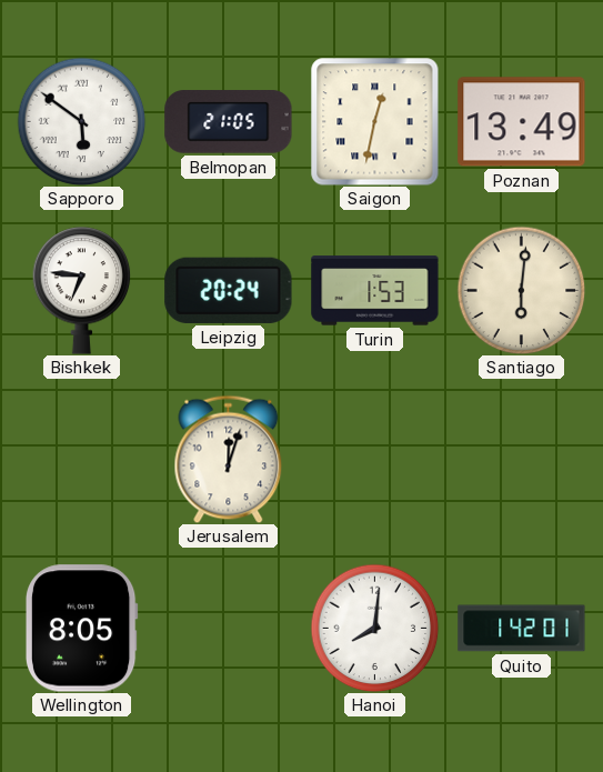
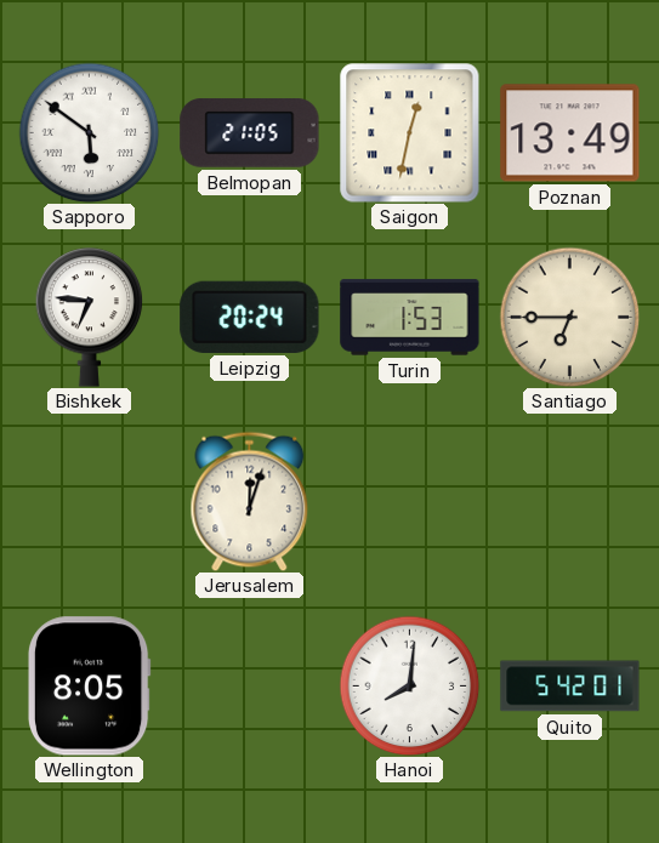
Santiago: 6:01 -> 6:45 (569, 317)
Quito: 1:42 -> 5:42 (570, 687)
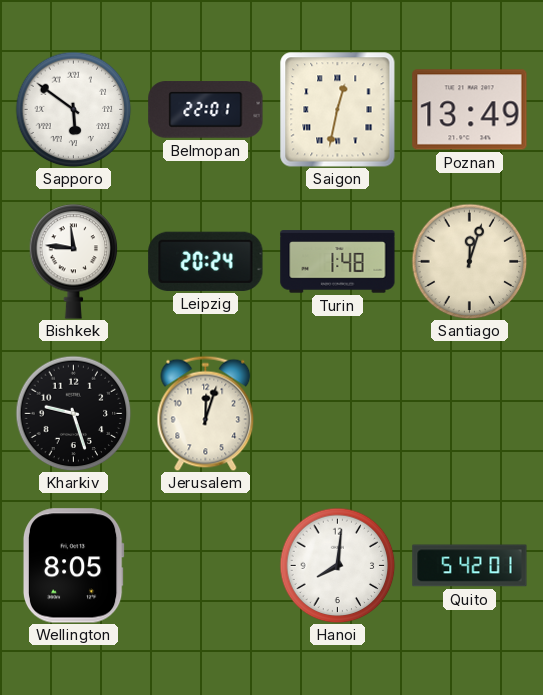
Belmopan: 21:05 -> 22:01 (206, 110)
Bishkek: 6:46 -> 11:46 (74, 262)
Turin: 1:53 -> 1:48 (338, 262)
Santiago: 6:45 -> 12:03 (469, 261)
Kharkiv: none -> 9:27 (73, 413)
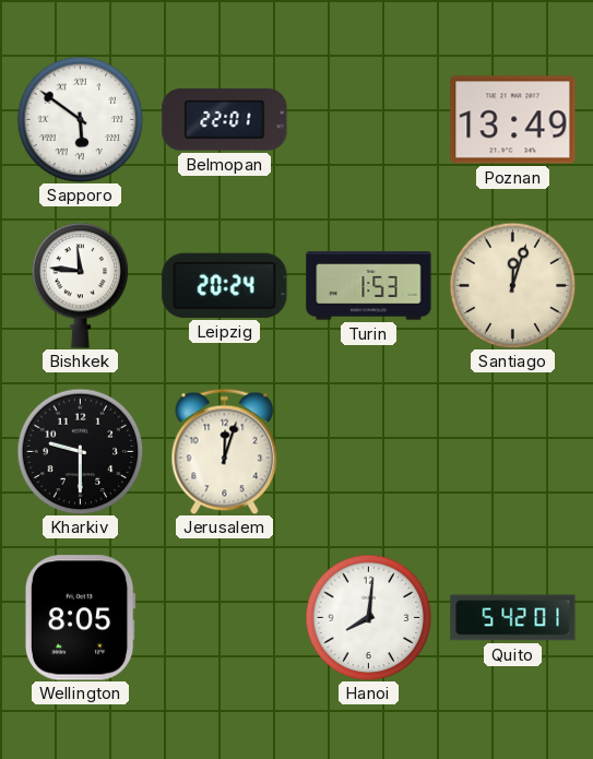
Saigon: 12:32 -> none (338, 110)
Turin: 1:48 -> 1:53 (369, 286)
Kharkiv: 9:27 -> 9:30 (80, 451)
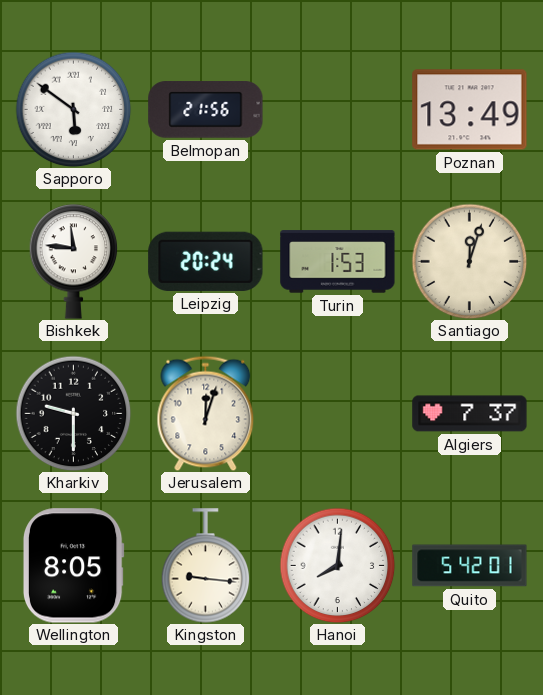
Belmopan: 22:01 -> 21:56 (206, 110)
Algiers: none -> 7:37 (470, 414)
Kingston: none -> 9:16 (206, 566)
